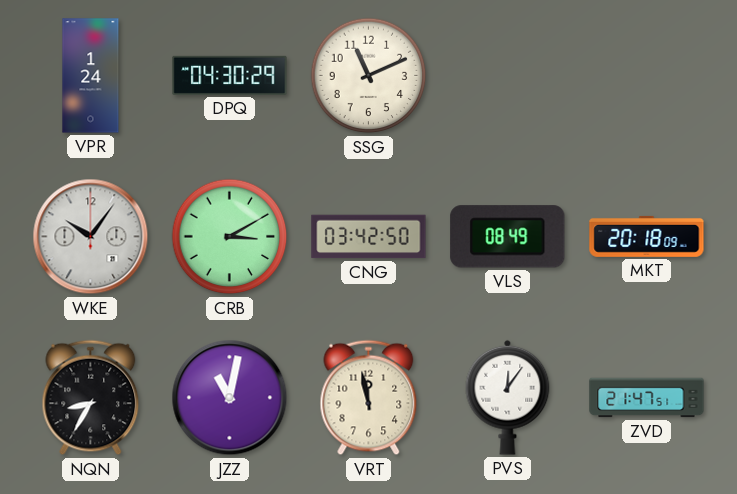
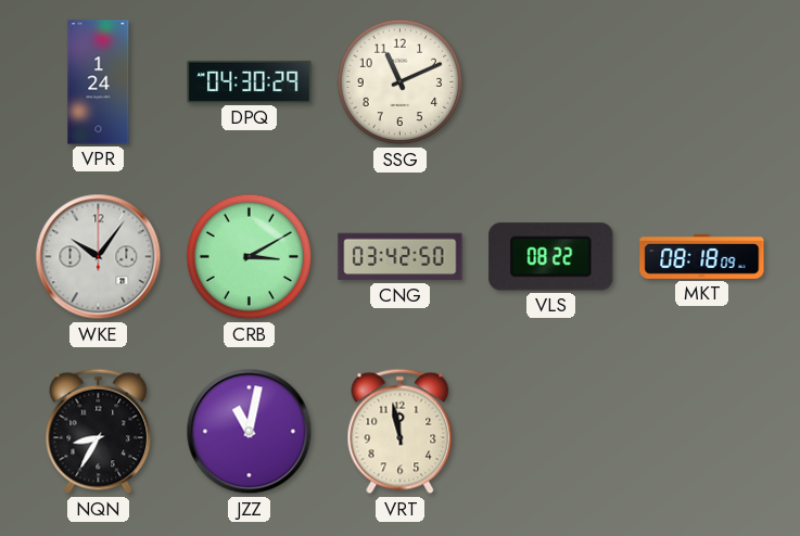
VLS: 08:49 -> 08:22 (551, 257)
MKT: 20:18 -> 08:18 (702, 256)
PVS: 12:06 -> none (508, 397)
ZVD: 21:47 -> none (647, 398)
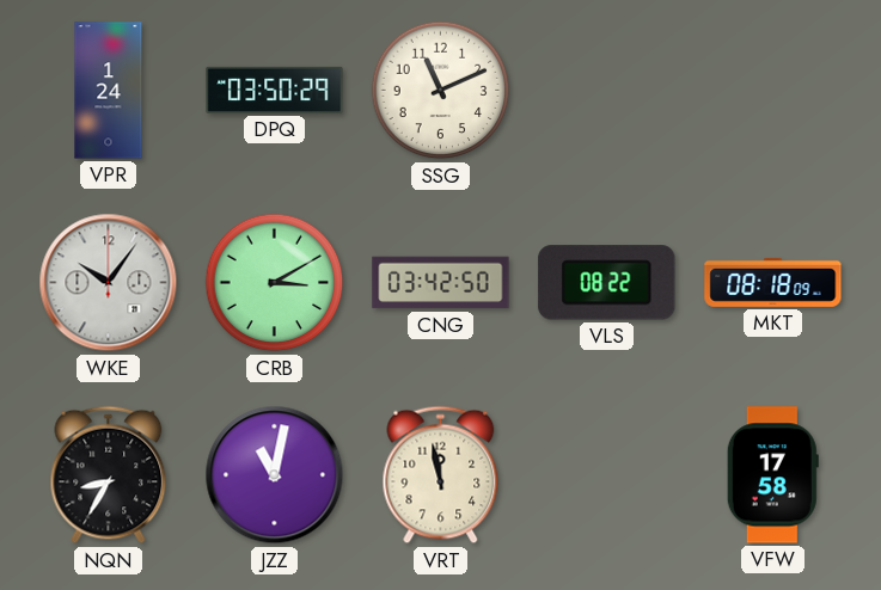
DPQ: 04:30 -> 03:50 (275, 90)
VFW: none -> 17:58 (772, 475)
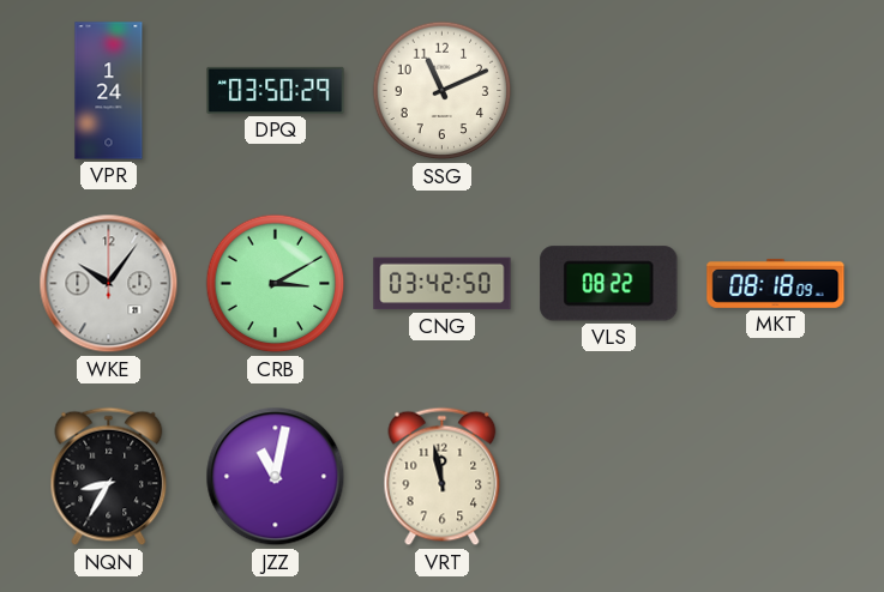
VFW: 17:58 -> none (772, 475)
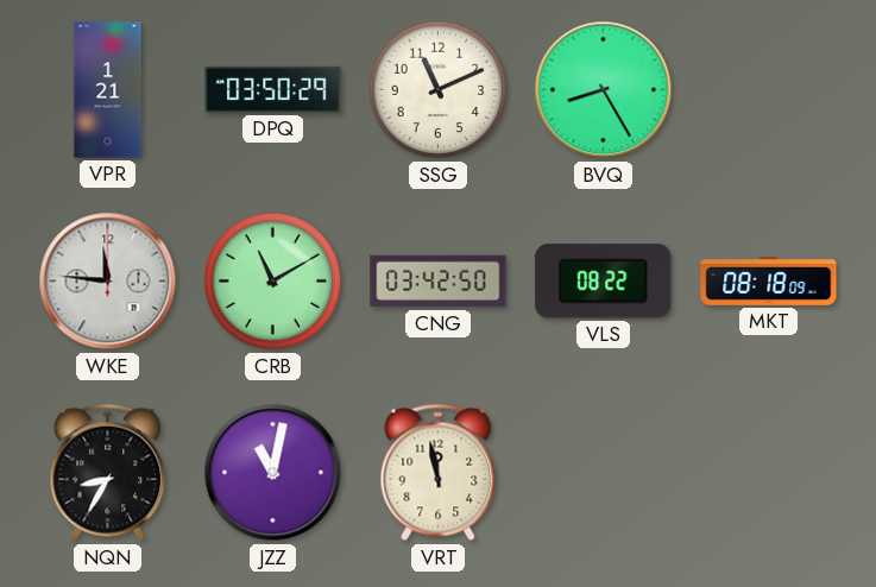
VPR: 1:24 -> 1:21 (108, 90)
BVQ: none -> 8:25 (604, 90)
WKE: 10:06 -> 11:46 (108, 282)
CRB: 3:10 -> 11:10 (273, 282)
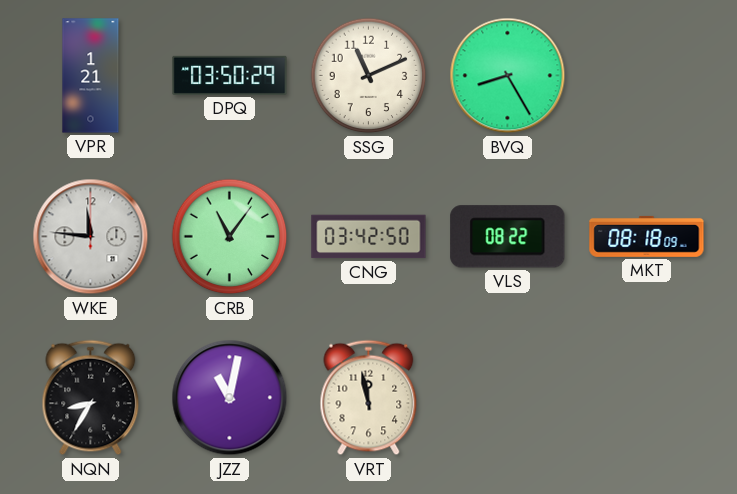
CRB: 11:10 -> 11:06 (230, 237)
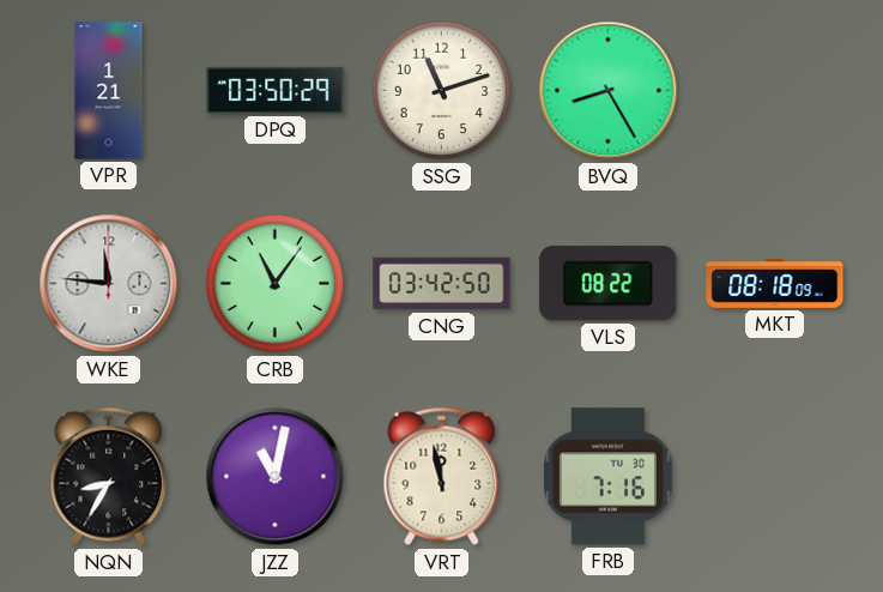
SSG: 11:11 -> 11:12 (442, 91)
FRB: none -> 7:16 (607, 477)
